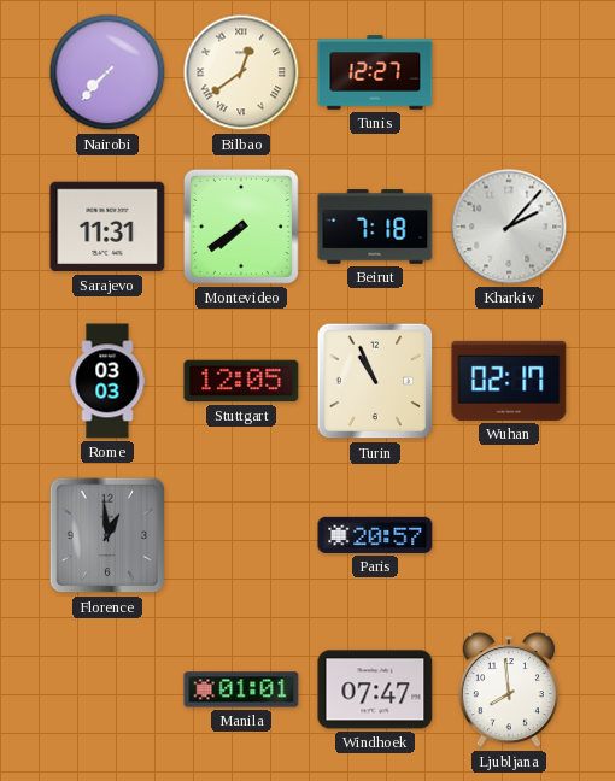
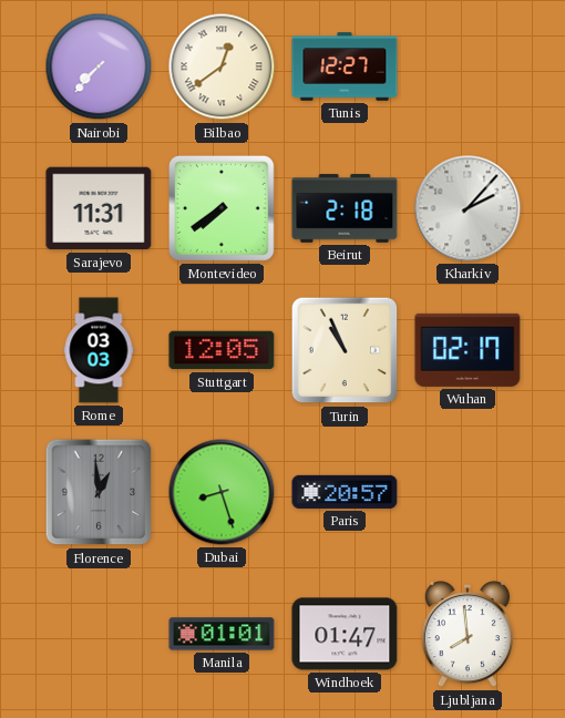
Beirut: 7:18 -> 2:18 (345, 208)
Dubai: none -> 8:27 (222, 492)
Windhoek: 07:47 -> 01:47 (345, 634)
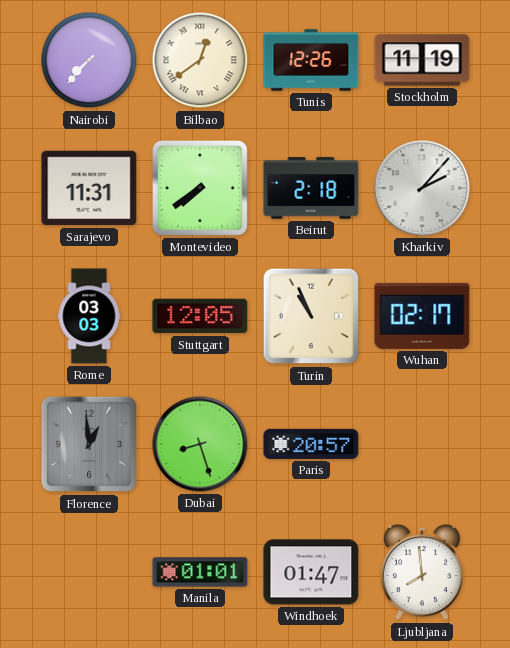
Tunis: 12:27 -> 12:26 (311, 60)
Stockholm: none -> 11:19 (422, 60)
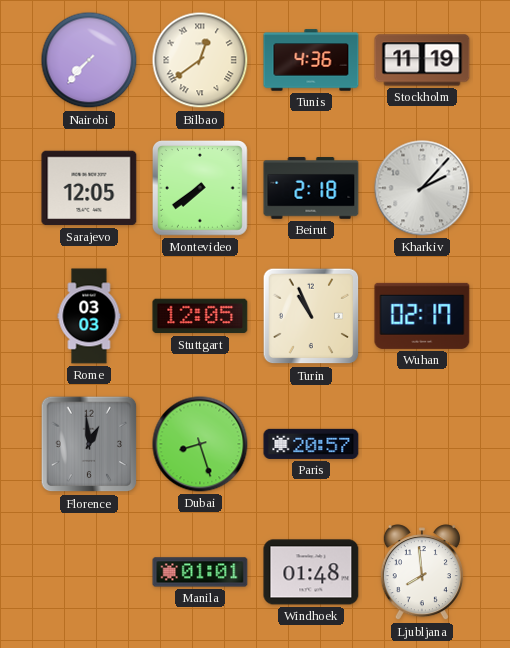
Tunis: 12:26 -> 4:36 (311, 60)
Sarajevo: 11:31 -> 12:05 (89, 188)
Windhoek: 01:47 -> 01:48 (311, 572)
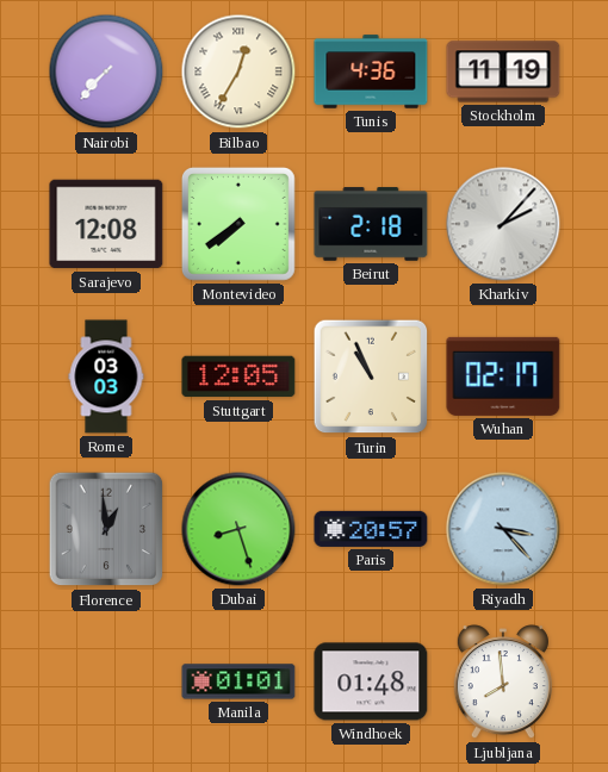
Bilbao: 12:39 -> 12:35 (238, 71)
Sarajevo: 12:05 -> 12:08 (106, 224)
Riyadh: none -> 3:23 (503, 529)
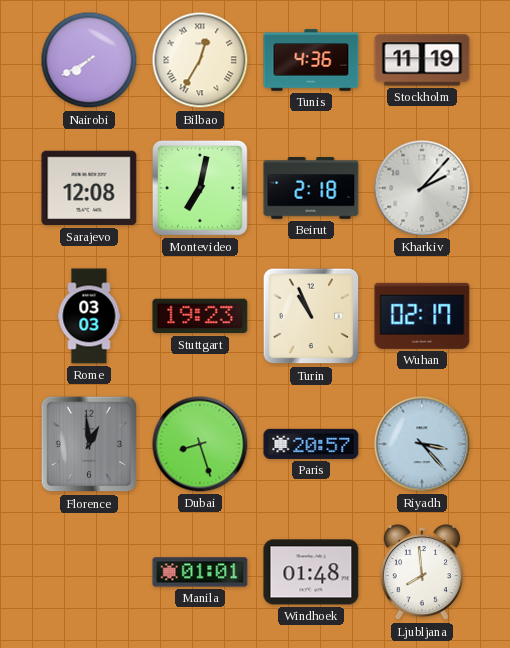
Nairobi: 7:37 -> 7:40 (89, 60)
Montevideo: 7:39 -> 7:02 (200, 188)
Stuttgart: 12:05 -> 19:23 (200, 316)
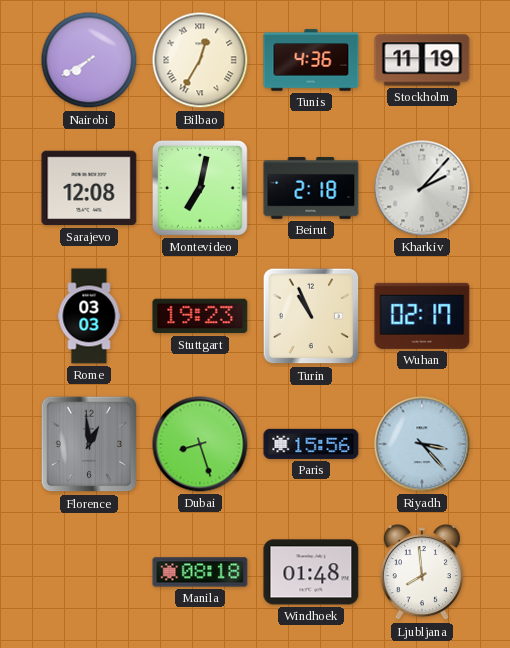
Paris: 20:57 -> 15:56 (311, 444)
Manila: 01:01 -> 08:18 (200, 572)
